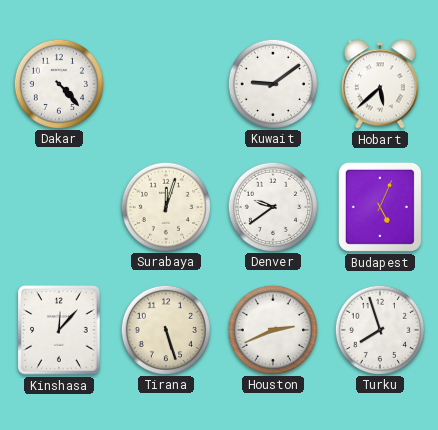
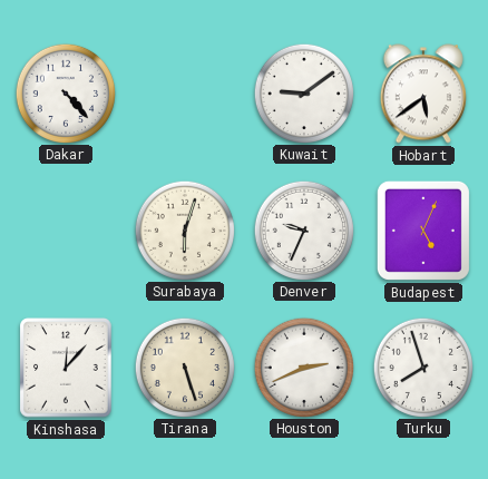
Hobart: 5:38 -> 5:39 (423, 94)
Surabaya: 12:03 -> 6:03 (184, 229)
Denver: 9:39 -> 9:34 (303, 229)
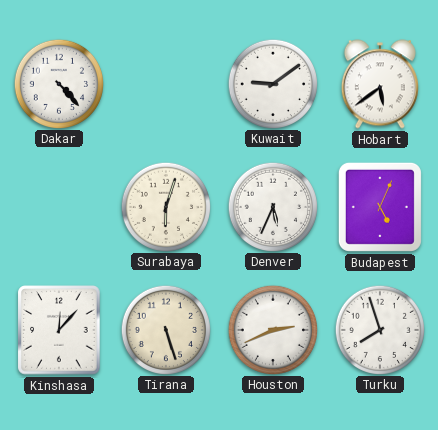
Denver: 9:34 -> 5:34 (272, 206)
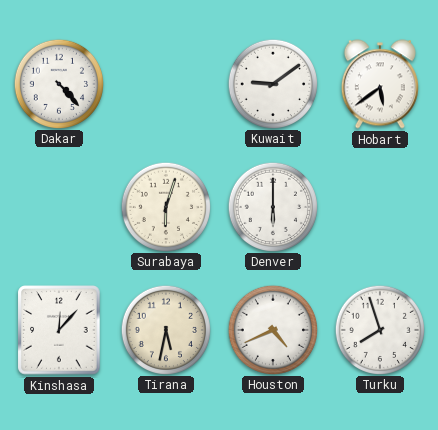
Denver: 5:34 -> 6:00 (272, 206)
Budapest: 5:04 -> none (380, 207)
Tirana: 5:27 -> 5:32 (165, 329)
Houston: 2:41 -> 4:41 (272, 329)
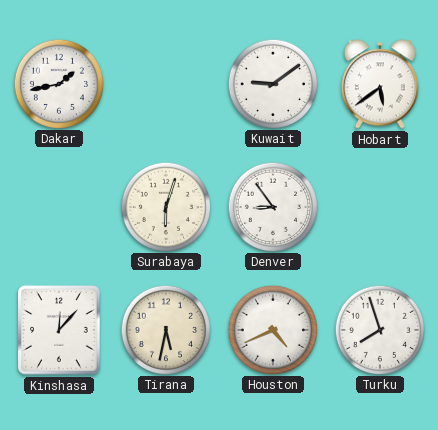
Dakar: 4:23 -> 1:43 (58, 83)
Denver: 6:00 -> 8:54 (272, 206)
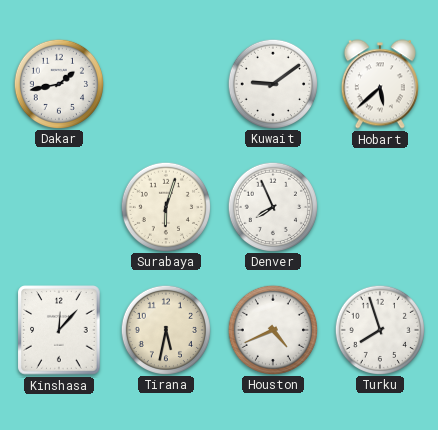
Hobart: 5:39 -> 5:38 (380, 84)
Denver: 8:54 -> 7:56 (272, 206)
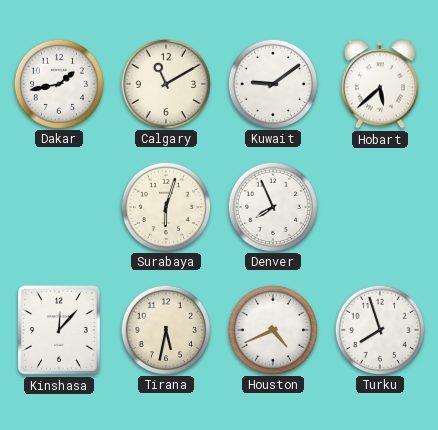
Calgary: none -> 11:10 (165, 83)
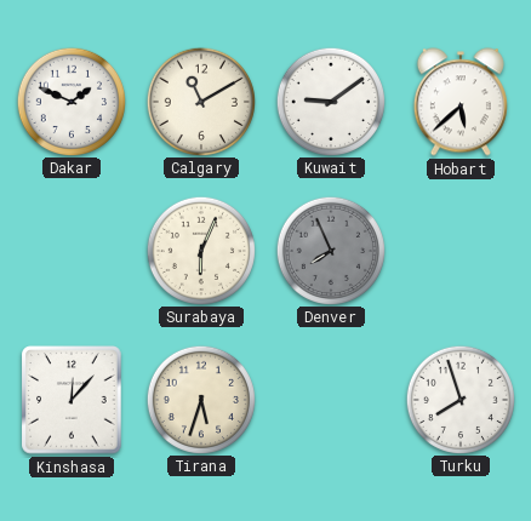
Dakar: 1:43 -> 1:49 (70, 101)
Surabaya: 6:03 -> 6:04 (200, 250)
Denver dial: white -> grey (330, 250)
Tirana: 5:32 -> 5:33 (200, 399)
Houston: 4:41 -> none (272, 329)
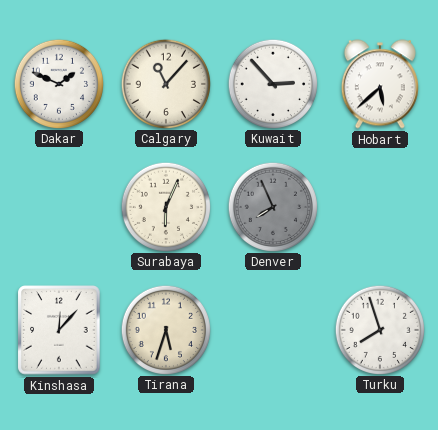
Calgary: 11:10 -> 11:07 (165, 83)
Kuwait: 9:09 -> 2:53 (272, 83)
